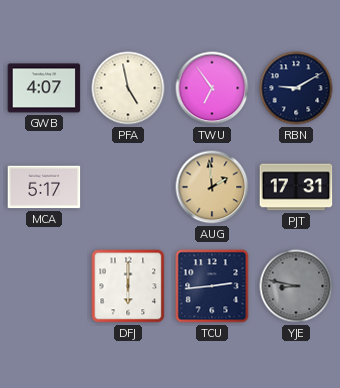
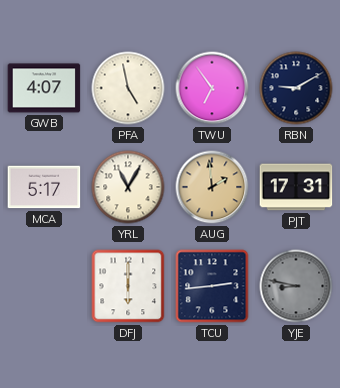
YRL: none -> 11:05 (128, 187)
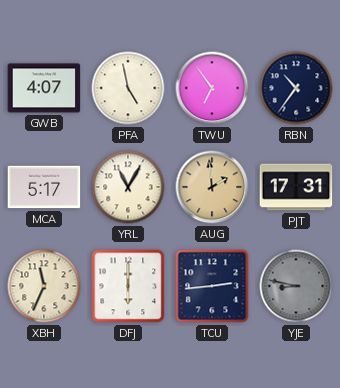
RBN: 9:10 -> 10:36 (296, 88)
XBH: none -> 11:34 (44, 286)
